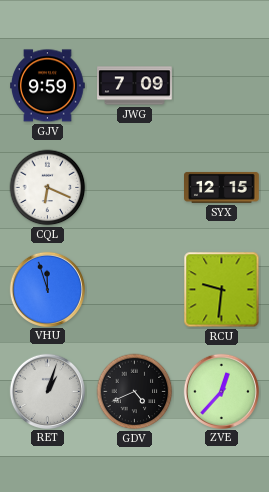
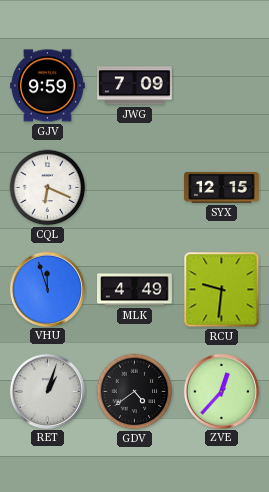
MLK: none -> 4:49 (135, 290)
GDV: 4:41 -> 4:39 (135, 392)
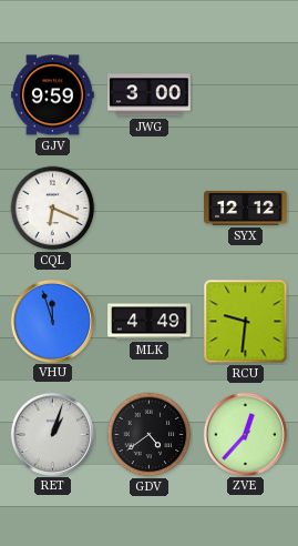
JWG: 7:09 -> 3:00 (150, 95)
SYX: 12:15 -> 12:12 (246, 208)
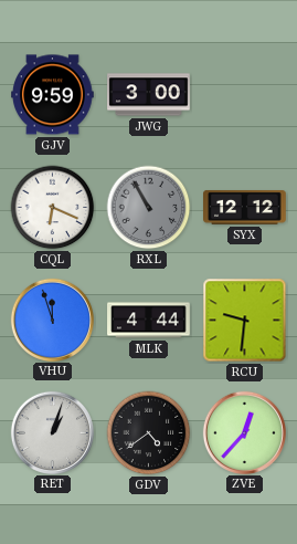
RXL: none -> 10:55 (149, 208)
MLK: 4:49 -> 4:44 (149, 321)
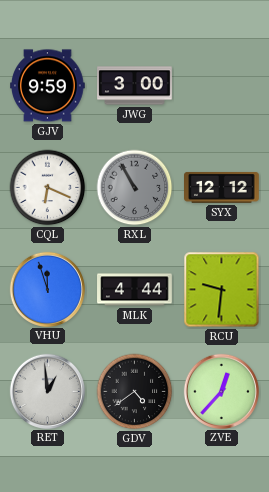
RET: 1:03 -> 12:59 (47, 391)
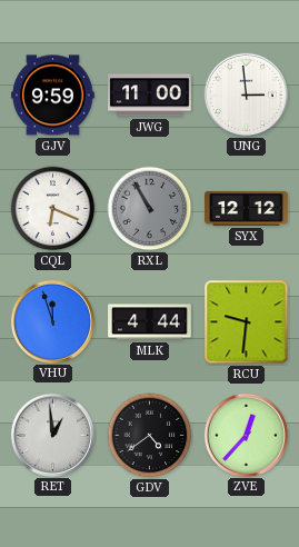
JWG: 3:00 -> 11:00 (150, 96)
UNG: none -> 2:59 (246, 95)
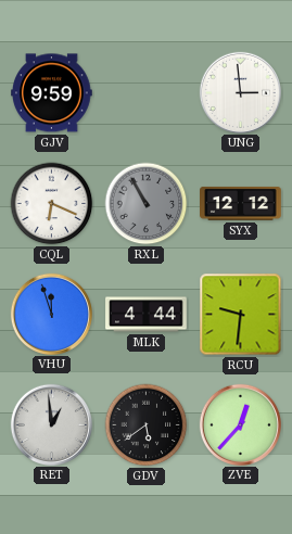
JWG: 11:00 -> none (150, 96)
GDV: 4:39 -> 5:39 (147, 425)
